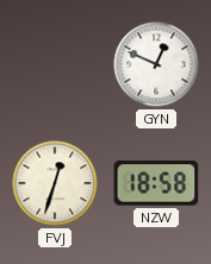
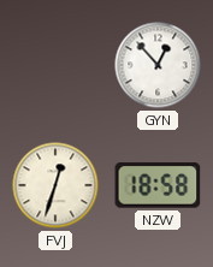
GYN: 12:49 -> 12:53 (158, 65)
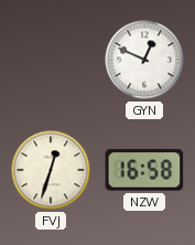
GYN: 12:53 -> 12:49 (144, 60)
NZW: 18:58 -> 16:58 (144, 170)
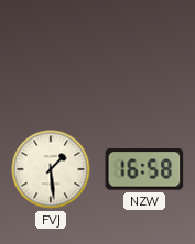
GYN: 12:49 -> none (144, 60)
FVJ: 12:33 -> 1:29 (51, 169)
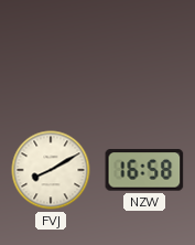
FVJ: 1:29 -> 8:10 (51, 170)
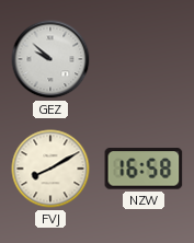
GEZ: none -> 9:52 (50, 59)
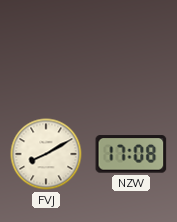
GEZ: 9:52 -> none (50, 59)
NZW: 16:58 -> 17:08 (131, 154)
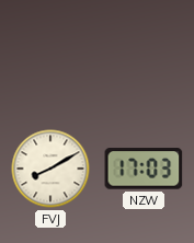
NZW: 17:08 -> 17:03 (144, 169)
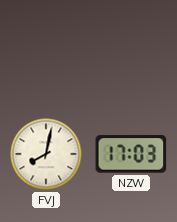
FVJ: 8:10 -> 8:02 (46, 154)
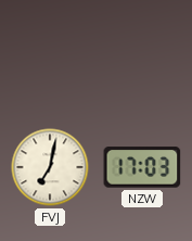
FVJ: 8:02 -> 7:02 (50, 167)
